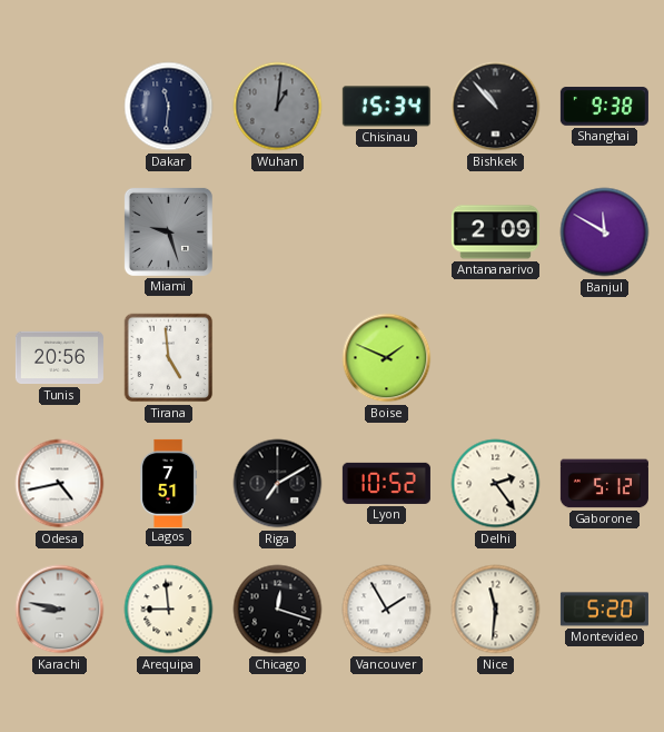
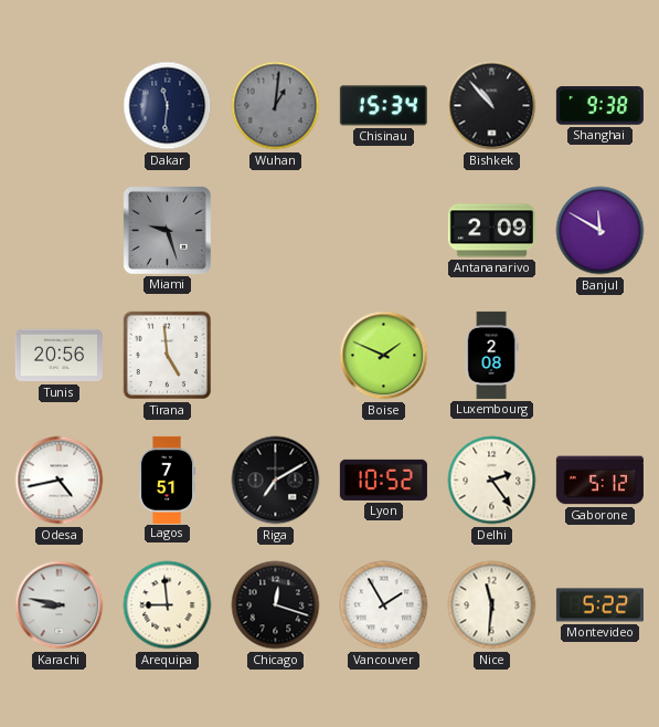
Luxembourg: none -> 2:08 (491, 355)
Montevideo: 5:20 -> 5:22 (599, 605)
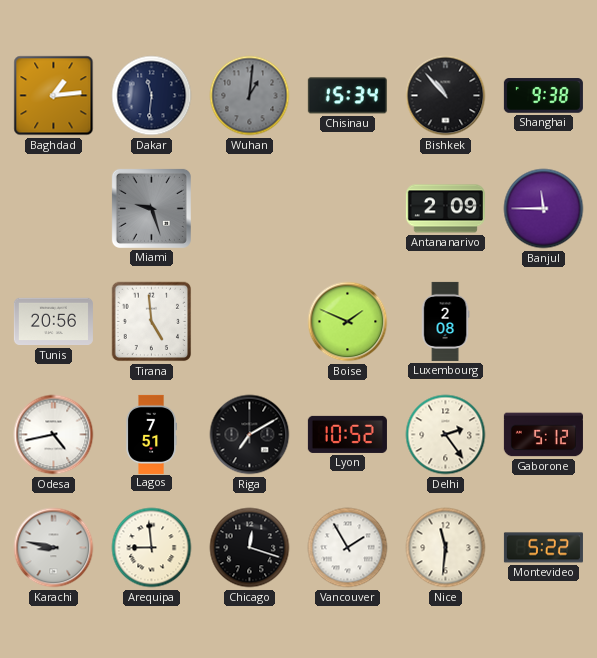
Baghdad: none -> 1:14 (54, 96)
Banjul: 11:50 -> 11:45 (544, 209)
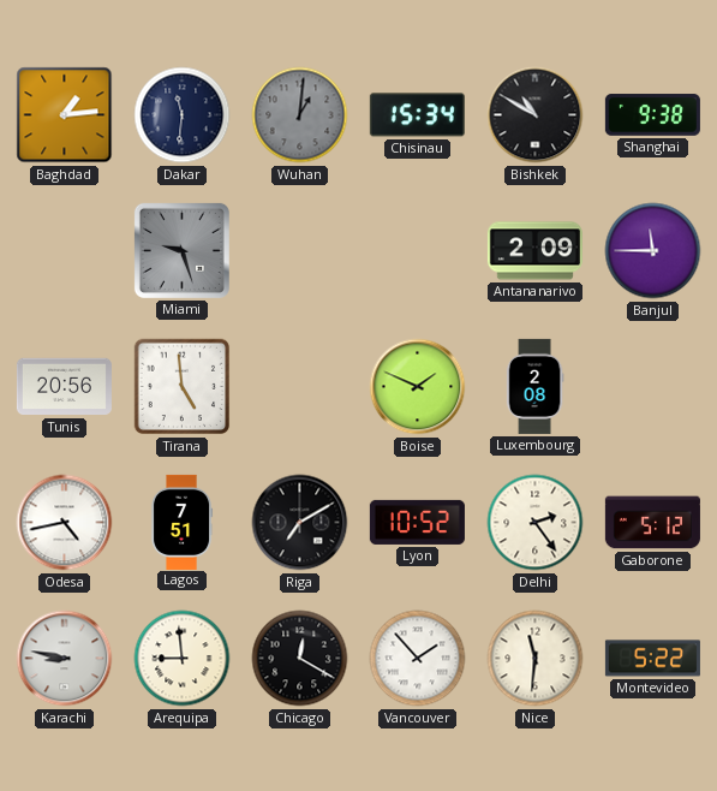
Bishkek: 10:53 -> 10:50 (536, 115)
Chicago: 12:18 -> 12:20 (300, 659)
Vancouver: 1:55 -> 1:53 (418, 659)
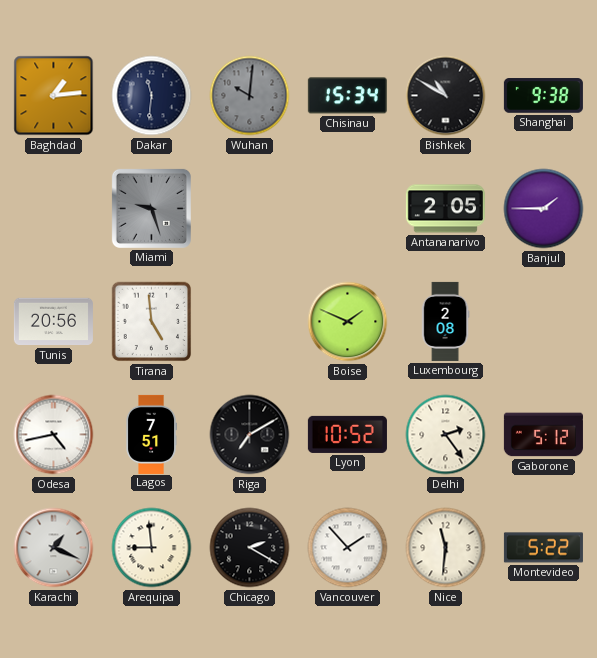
Wuhan: 1:01 -> 10:01 (250, 96)
Antananarivo: 2:09 -> 2:05 (445, 209)
Banjul: 11:45 -> 1:45 (544, 209)
Karachi: 8:47 -> 1:19 (54, 548)
Chicago: 12:20 -> 2:20 (250, 548)
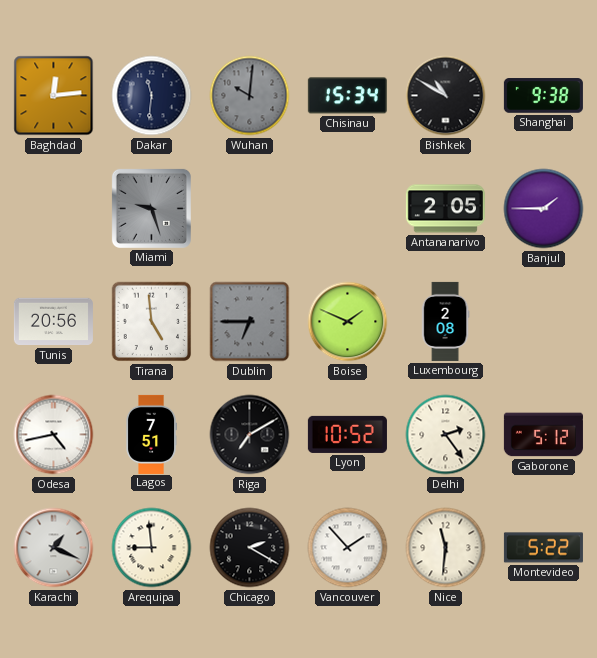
Baghdad: 1:14 -> 12:14 (54, 96)
Dublin: none -> 6:45 (250, 322)
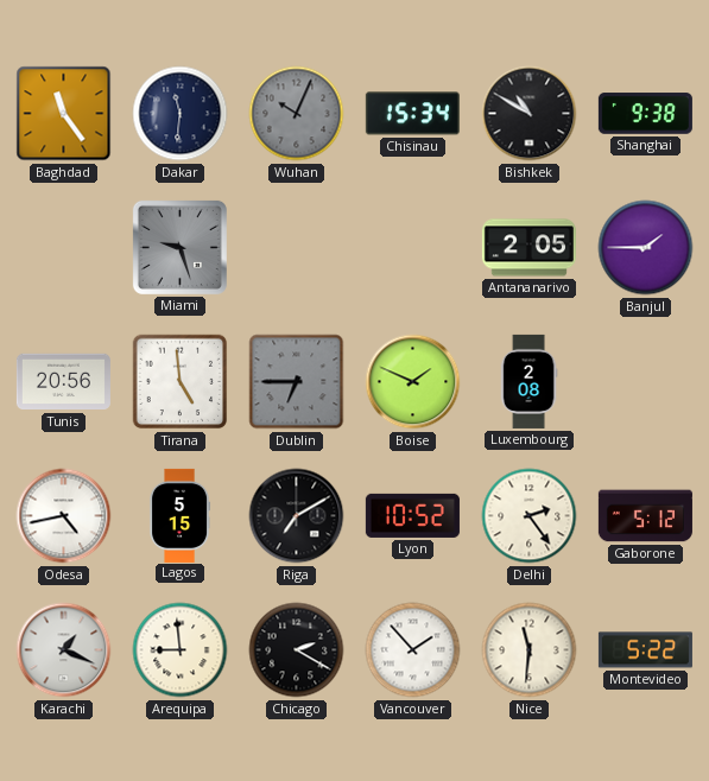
Baghdad: 12:14 -> 11:24 (64, 114)
Wuhan: 10:01 -> 10:04 (297, 114)
Lagos: 7:51 -> 5:15 (181, 515)
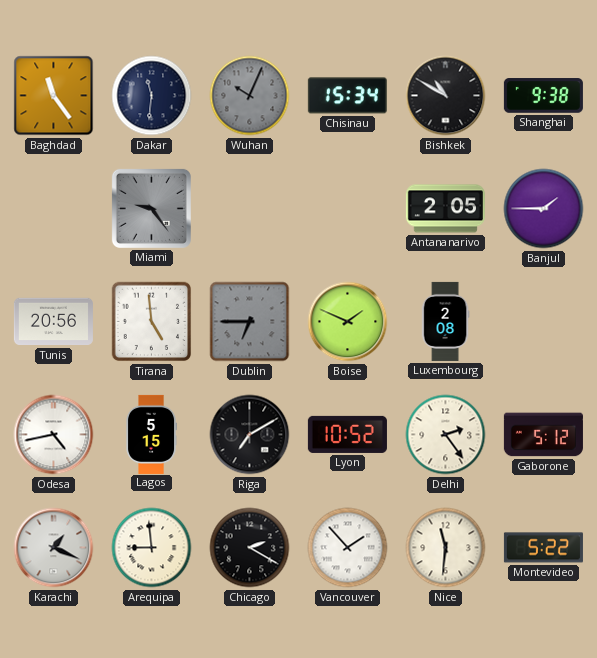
Miami: 9:27 -> 9:24 (151, 208)
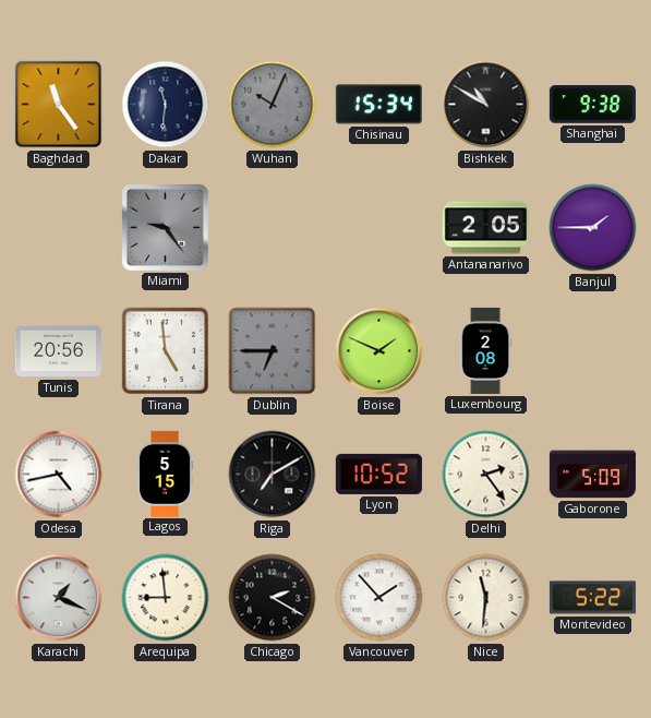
Gaborone: 5:12 -> 5:09 (592, 475)
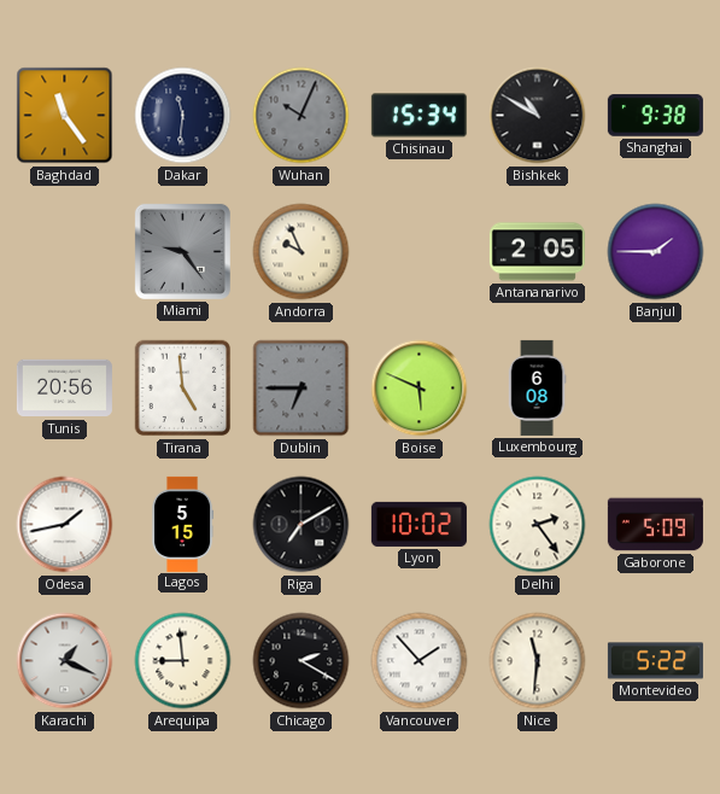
Andorra: none -> 9:56 (302, 252)
Boise: 1:49 -> 5:49 (420, 389)
Luxembourg: 2:08 -> 6:08 (537, 387)
Odesa: 4:43 -> 1:43 (65, 525)
Lyon: 10:52 -> 10:02 (418, 524)
